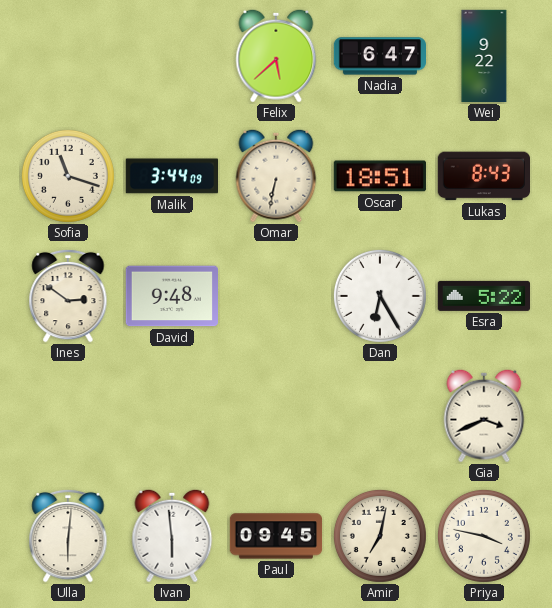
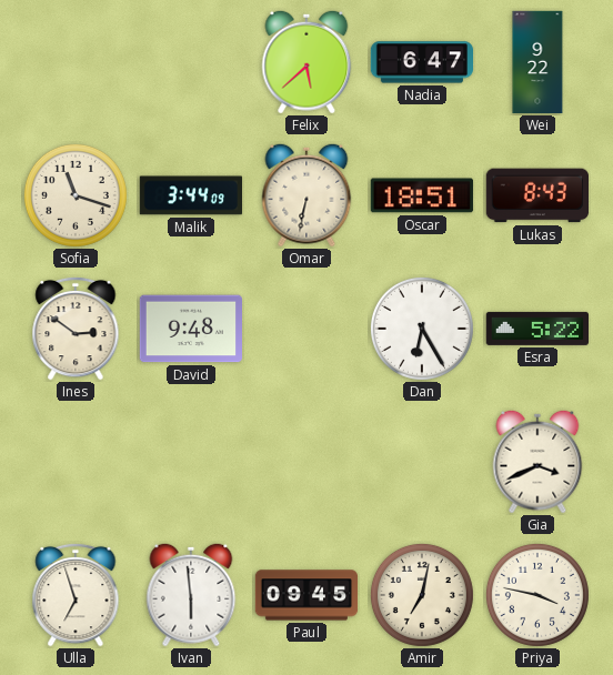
Ulla: 6:01 -> 6:57 (76, 595)
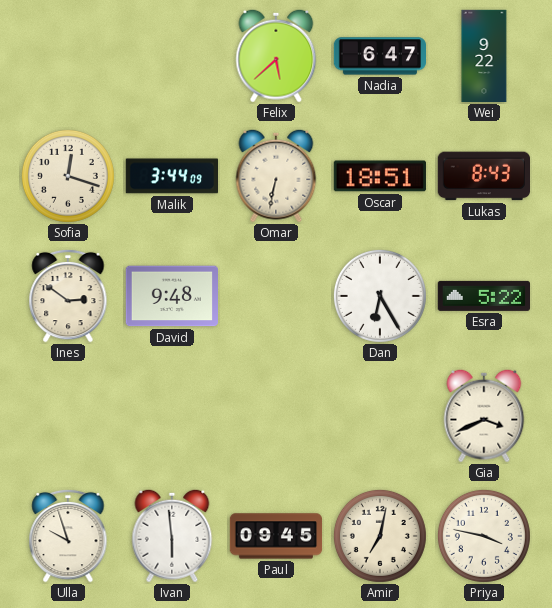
Sofia: 11:18 -> 12:18 (68, 176)
Ulla: 6:57 -> 9:57 (68, 536)
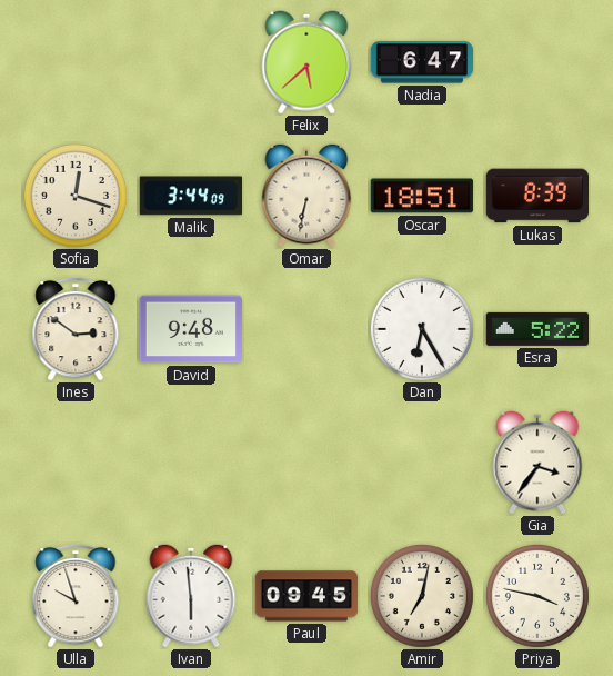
Wei: 9:22 -> none (484, 56)
Lukas: 8:43 -> 8:39 (536, 196)
Gia: 3:41 -> 3:36 (537, 463)
